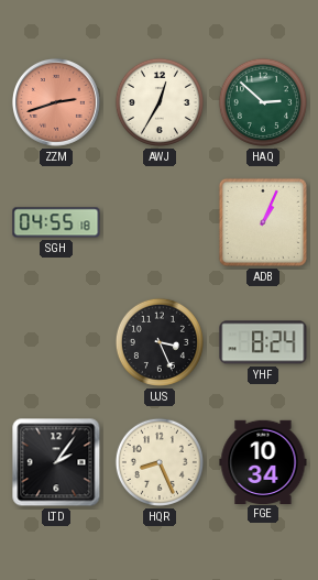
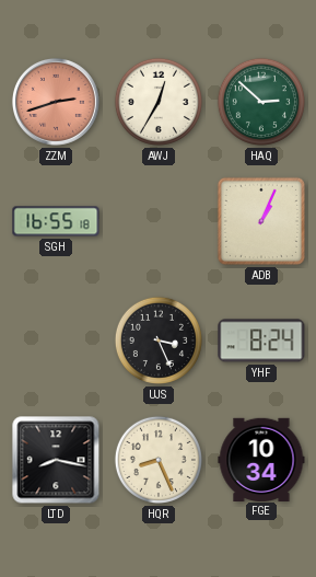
SGH: 04:55 -> 16:55 (56, 221)
LTD: 2:06 -> 8:17 (56, 460)
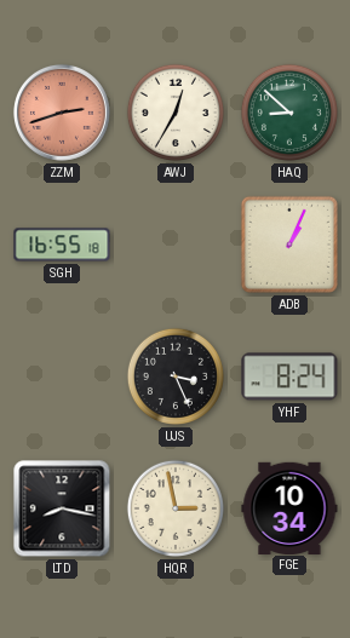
HAQ: 2:52 -> 8:52 (289, 113)
HQR: 8:26 -> 2:58 (176, 508)
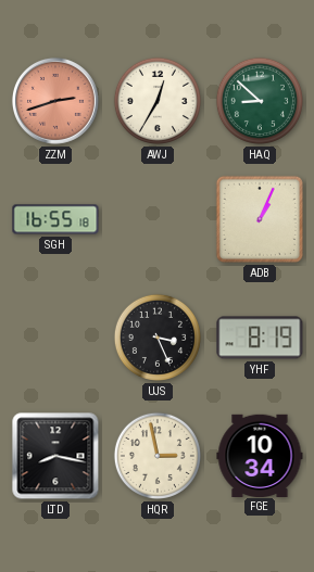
YHF: 8:24 -> 8:19 (260, 338)
